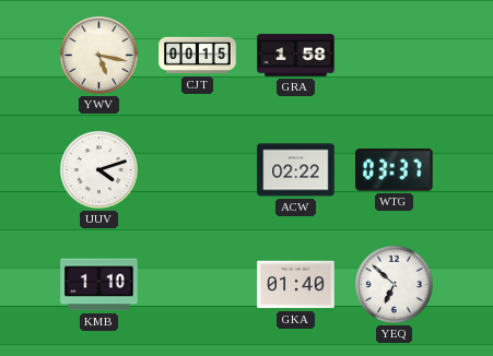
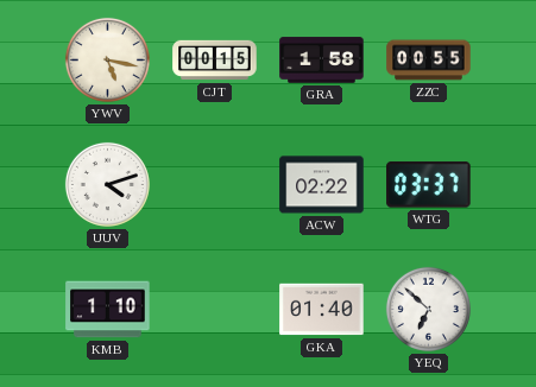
ZZC: none -> 00:55 (429, 61)
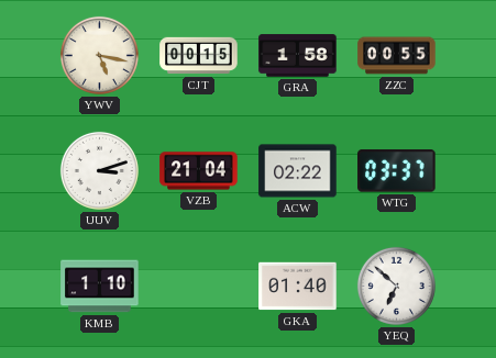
UUV: 4:12 -> 3:12 (99, 170)
VZB: none -> 21:04 (199, 171)
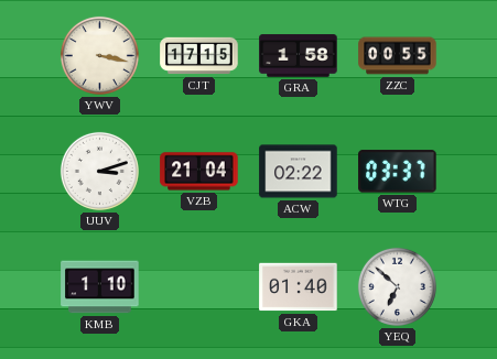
YWV: 5:17 -> 3:17 (99, 55)
CJT: 00:15 -> 17:15 (199, 56)
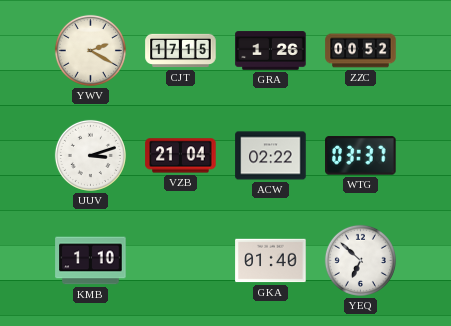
YWV: 3:17 -> 2:20 (90, 50)
GRA: 1:58 -> 1:26 (271, 51)
ZZC: 00:55 -> 00:52 (361, 51)
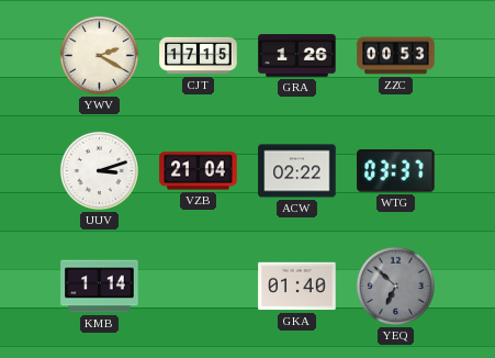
ZZC: 00:52 -> 00:53 (396, 56)
KMB: 1:10 -> 1:14 (100, 287)
YEQ dial: white -> grey (395, 286)
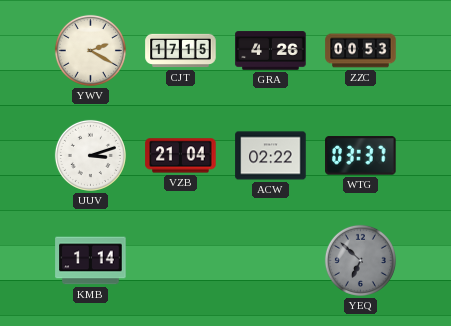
GRA: 1:26 -> 4:26 (271, 51)
GKA: 01:40 -> none (297, 287)
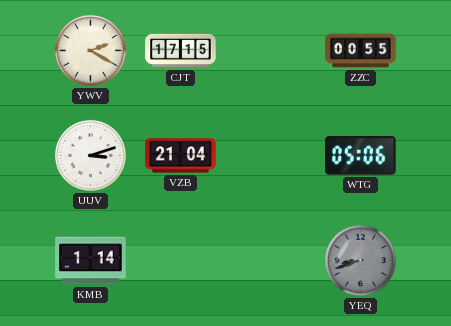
GRA: 4:26 -> none (271, 51)
ZZC: 00:53 -> 00:55 (361, 51)
ACW: 02:22 -> none (271, 156)
WTG: 03:37 -> 05:06 (361, 156)
YEQ: 6:52 -> 8:42 (360, 260)
